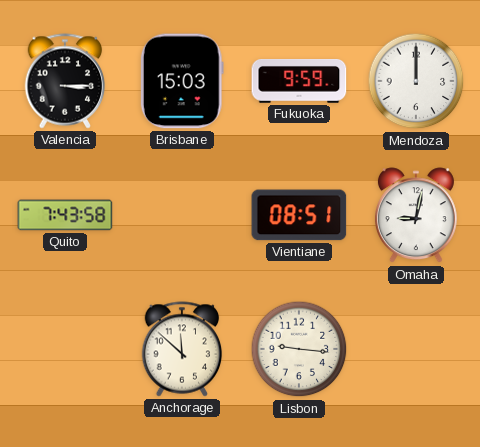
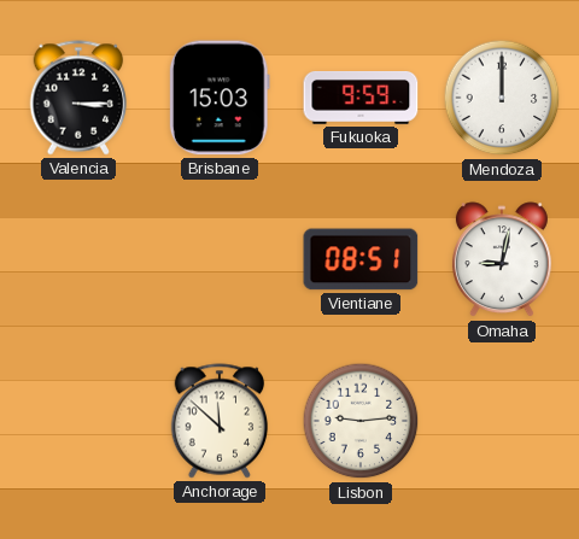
Quito: 7:43 -> none (65, 215)
Lisbon: 9:16 -> 9:14 (361, 421)
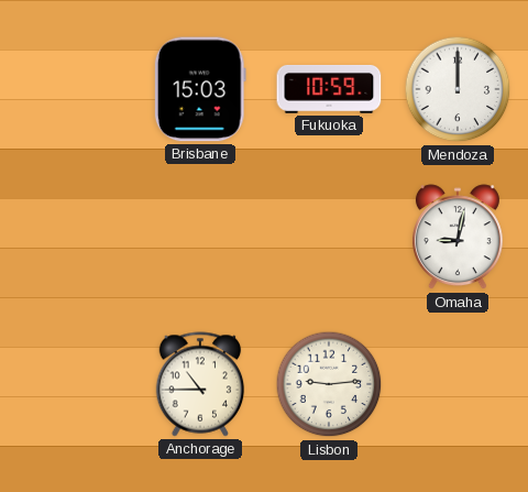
Valencia: 3:15 -> none (78, 98)
Fukuoka: 9:59 -> 10:59 (329, 90)
Vientiane: 08:51 -> none (361, 259)
Anchorage: 11:52 -> 10:45 (200, 384)
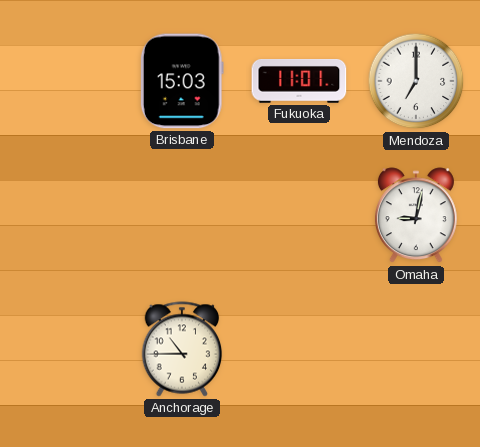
Fukuoka: 10:59 -> 11:01 (299, 82)
Mendoza: 12:00 -> 7:00 (416, 81)
Lisbon: 9:14 -> none (329, 384)
